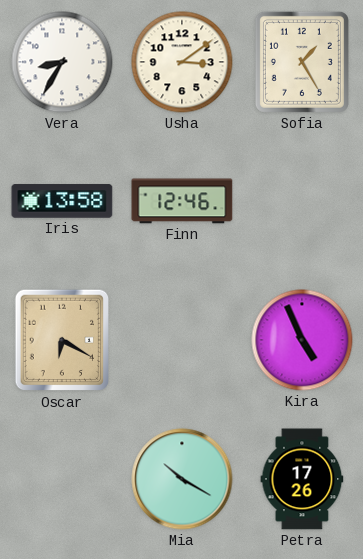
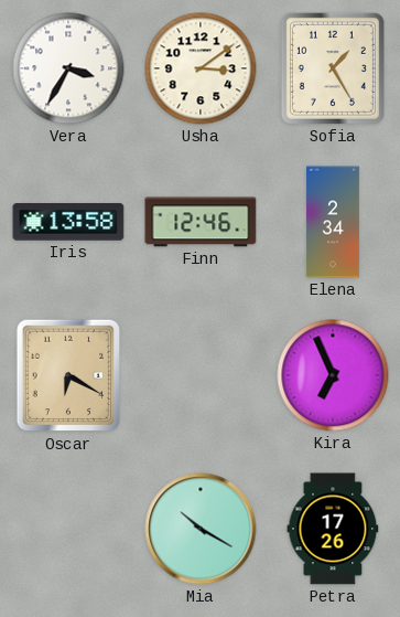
Vera: 8:35 -> 3:35 (68, 68)
Elena: none -> 2:34 (333, 222)
Kira: 4:56 -> 6:56 (333, 375)
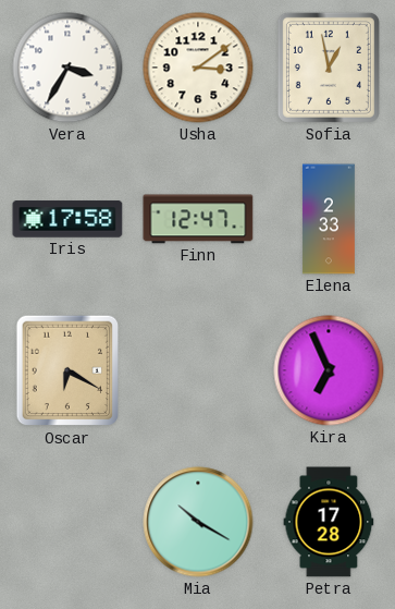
Sofia: 1:25 -> 12:58 (329, 68)
Iris: 13:58 -> 17:58 (67, 219)
Finn: 12:46 -> 12:47 (198, 219)
Elena: 2:34 -> 2:33 (329, 219)
Petra: 17:26 -> 17:28 (329, 522)
